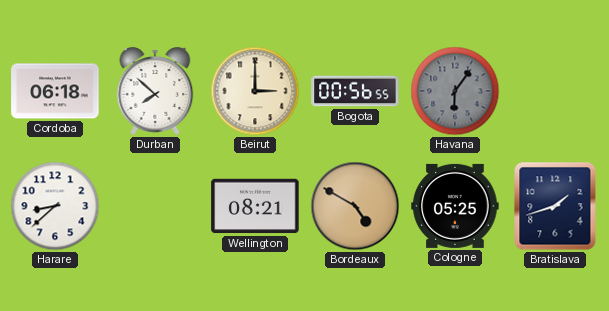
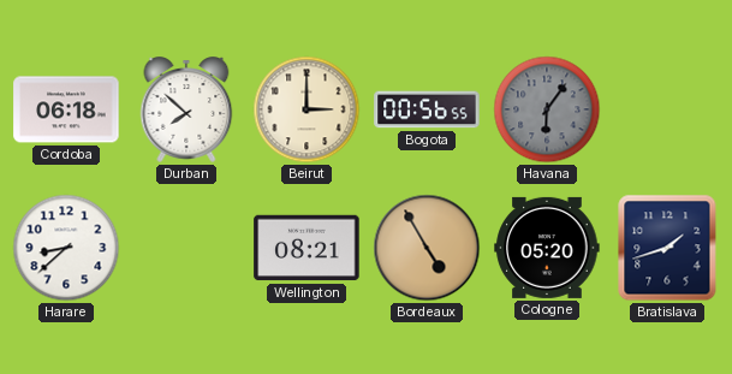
Bordeaux: 4:50 -> 4:55 (427, 248)
Cologne: 05:25 -> 05:20 (547, 248)
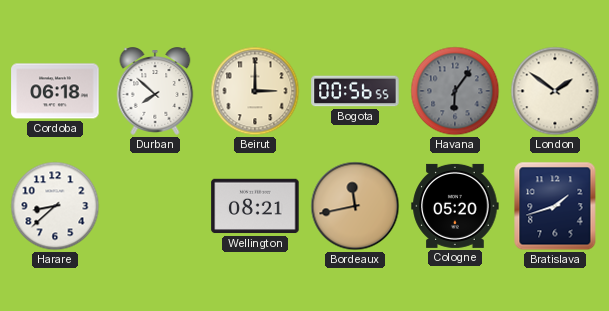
London: none -> 1:51 (555, 91)
Bordeaux: 4:55 -> 11:43 (355, 206)
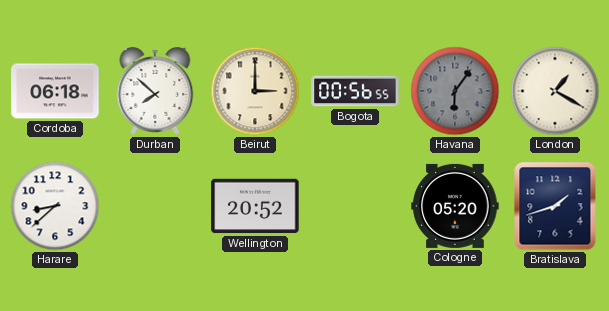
London: 1:51 -> 1:20 (555, 91)
Wellington: 08:21 -> 20:52 (255, 206)
Bordeaux: 11:43 -> none (355, 206)
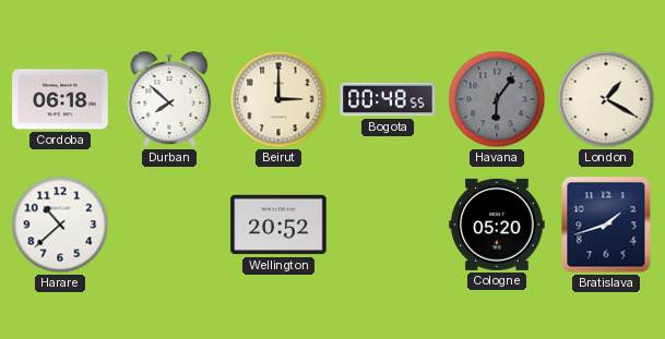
Bogota: 00:56 -> 00:48 (388, 99)
Harare: 8:38 -> 10:38 (60, 225)
